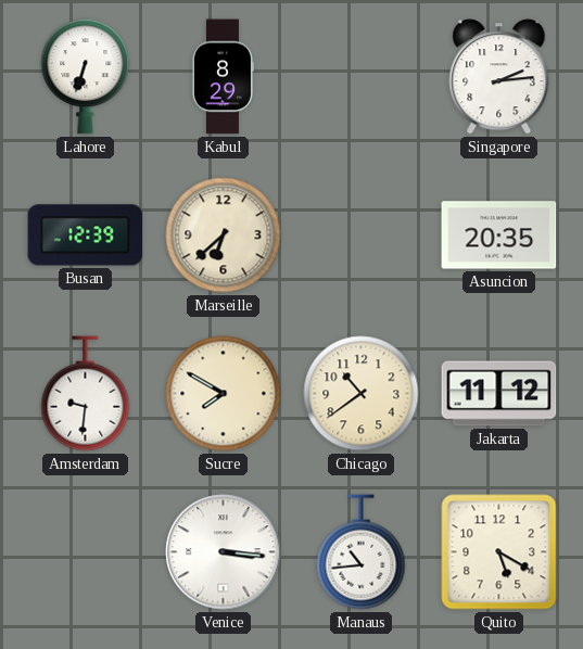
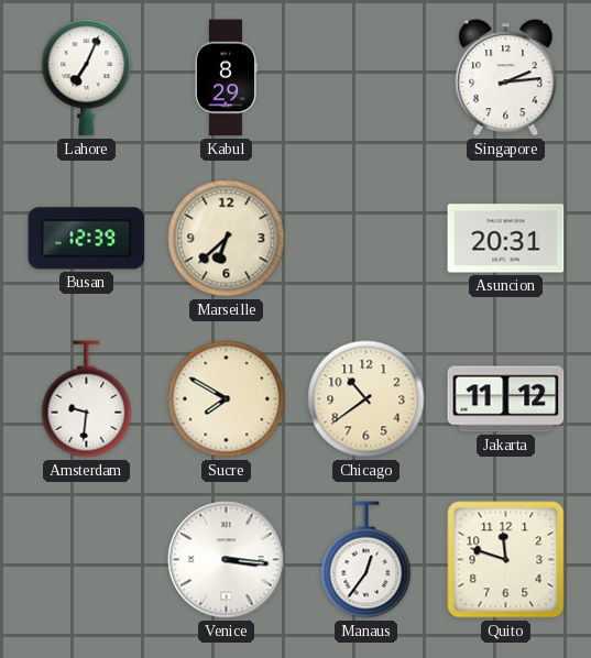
Lahore: 6:33 -> 7:04 (87, 78)
Asuncion: 20:35 -> 20:31 (506, 239)
Manaus: 10:44 -> 12:36 (366, 560)
Quito: 5:20 -> 11:48 (506, 560)
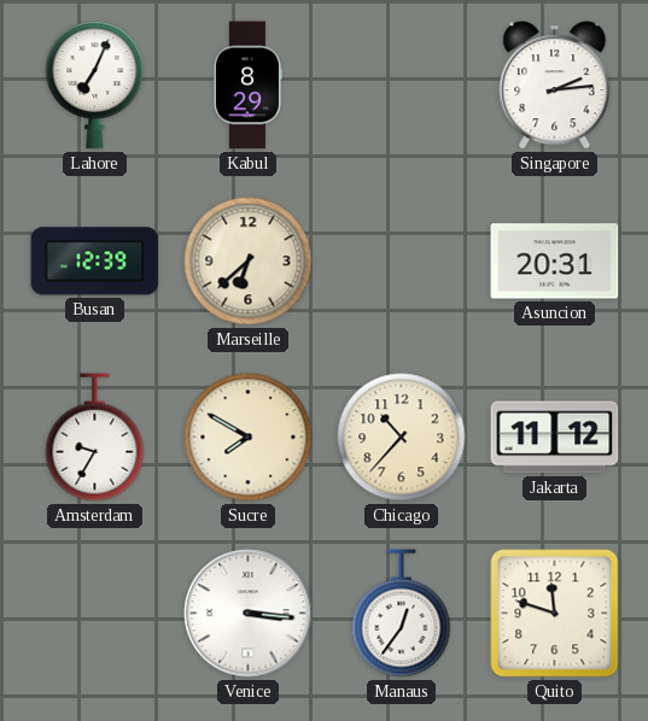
Amsterdam: 9:31 -> 9:35 (95, 438)
Chicago: 10:39 -> 10:37 (402, 438)
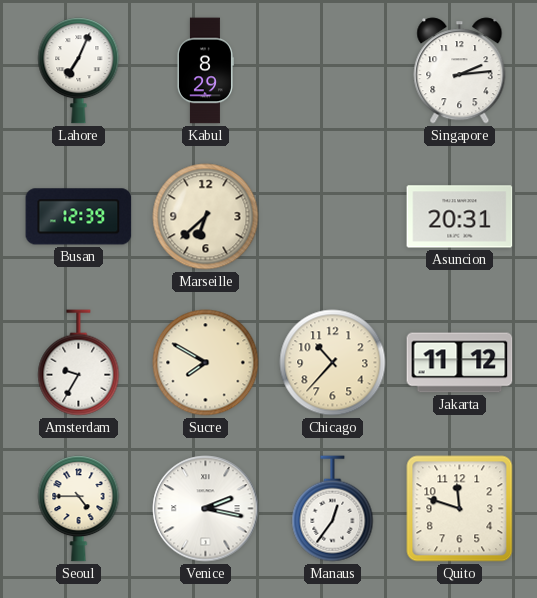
Seoul: none -> 4:45 (79, 509)
Venice: 3:16 -> 2:17 (206, 509)
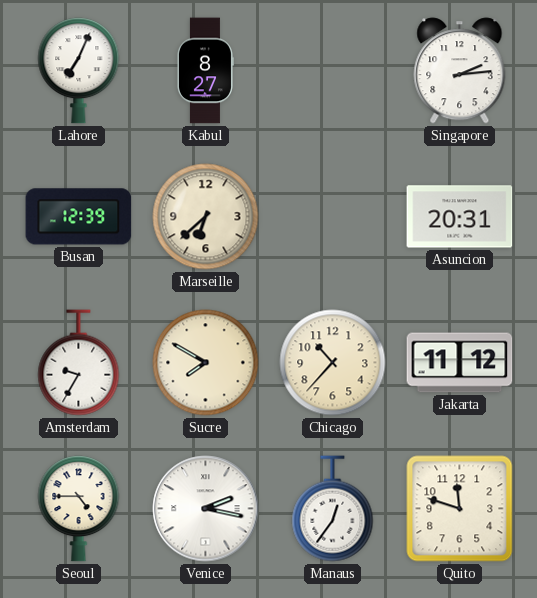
Kabul: 8:29 -> 8:27 (205, 71)
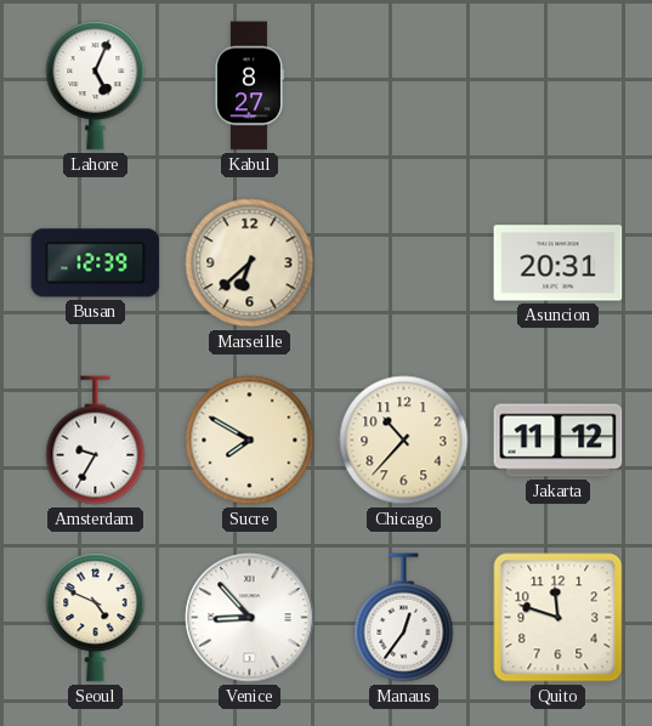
Lahore: 7:04 -> 5:04 (96, 86)
Singapore: 2:14 -> none (460, 71)
Seoul: 4:45 -> 4:49 (96, 618)
Venice: 2:17 -> 8:53 (250, 618)
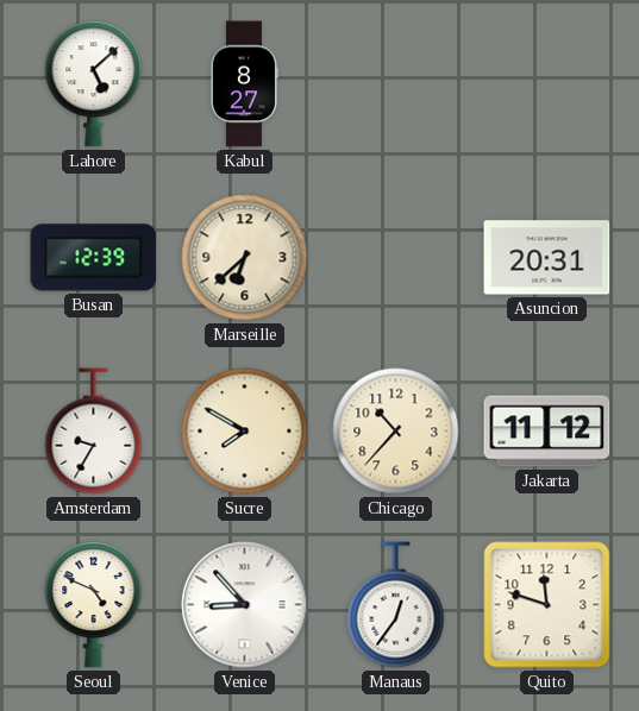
Lahore: 5:04 -> 5:08 (94, 84)
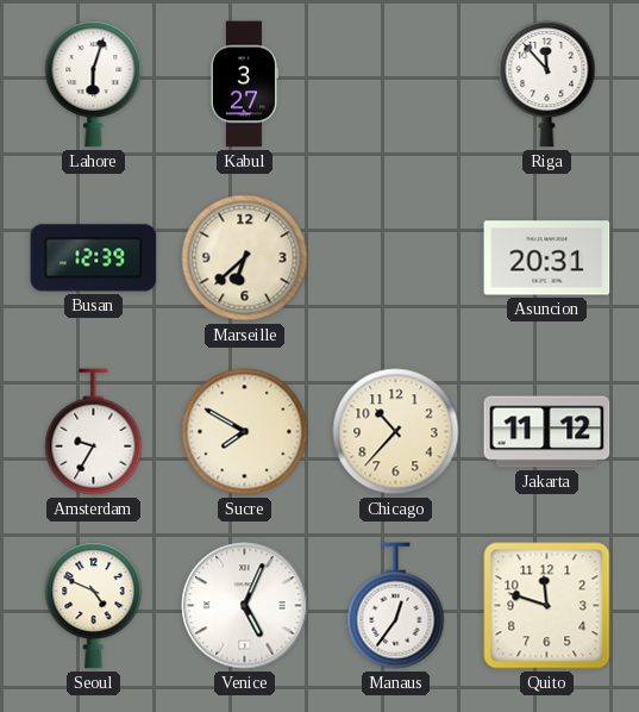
Lahore: 5:08 -> 6:03 (94, 85)
Kabul: 8:27 -> 3:27 (244, 85)
Riga: none -> 11:53 (547, 85)
Venice: 8:53 -> 5:04 (245, 606)
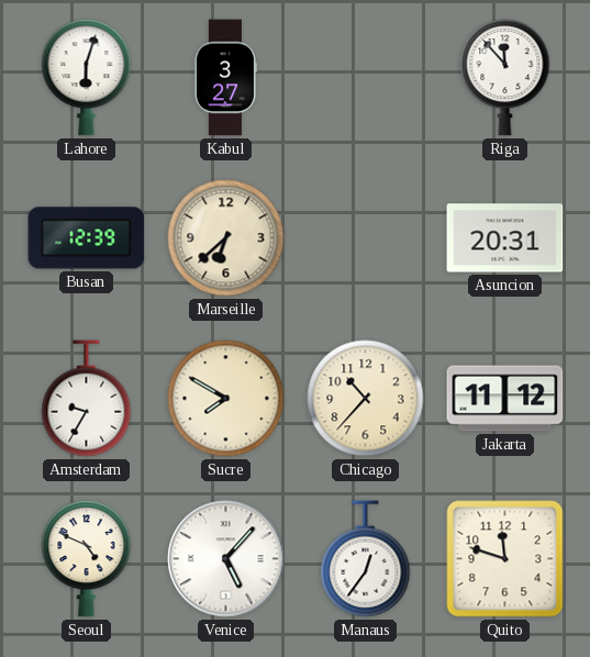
Venice: 5:04 -> 5:07 (226, 559)
